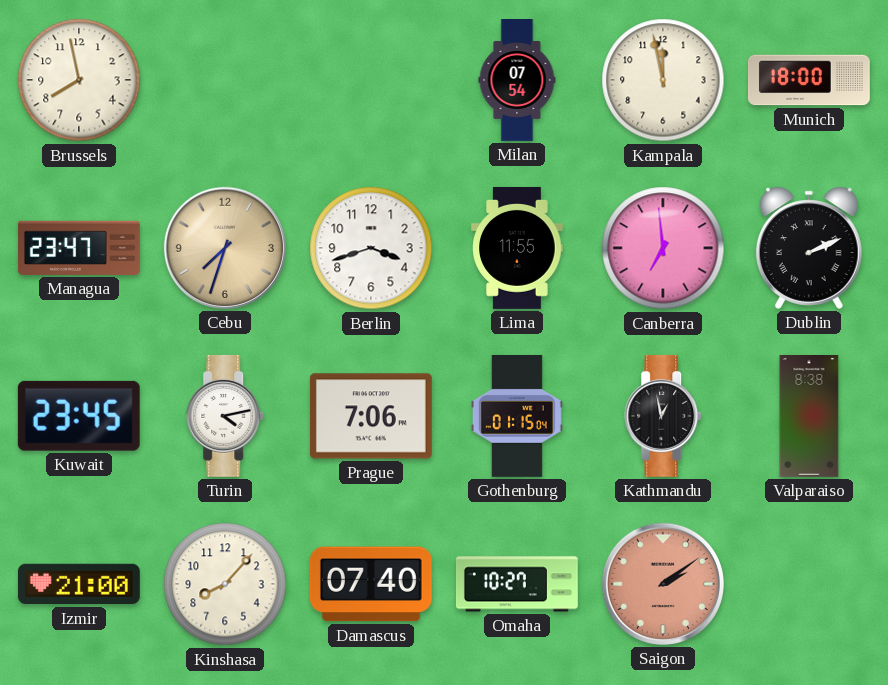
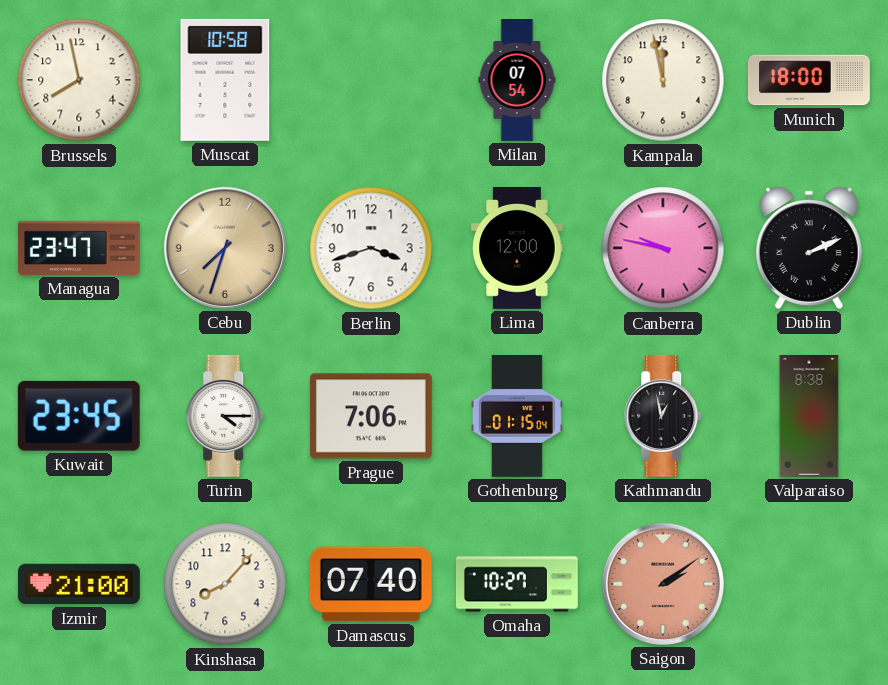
Muscat: none -> 10:58 (225, 80)
Lima: 11:55 -> 12:00 (517, 248)
Canberra: 6:59 -> 9:47 (663, 248)
Turin: 4:13 -> 4:15 (226, 416)
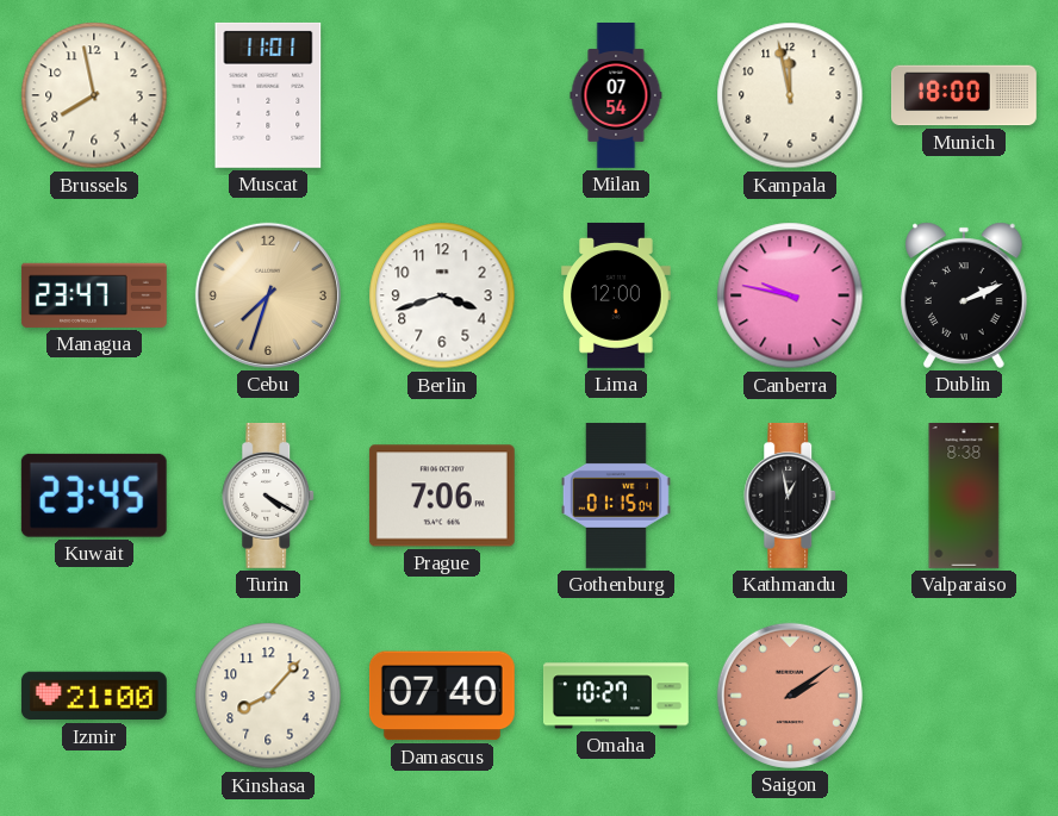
Muscat: 10:58 -> 11:01 (268, 95)
Turin: 4:15 -> 4:20 (269, 496)
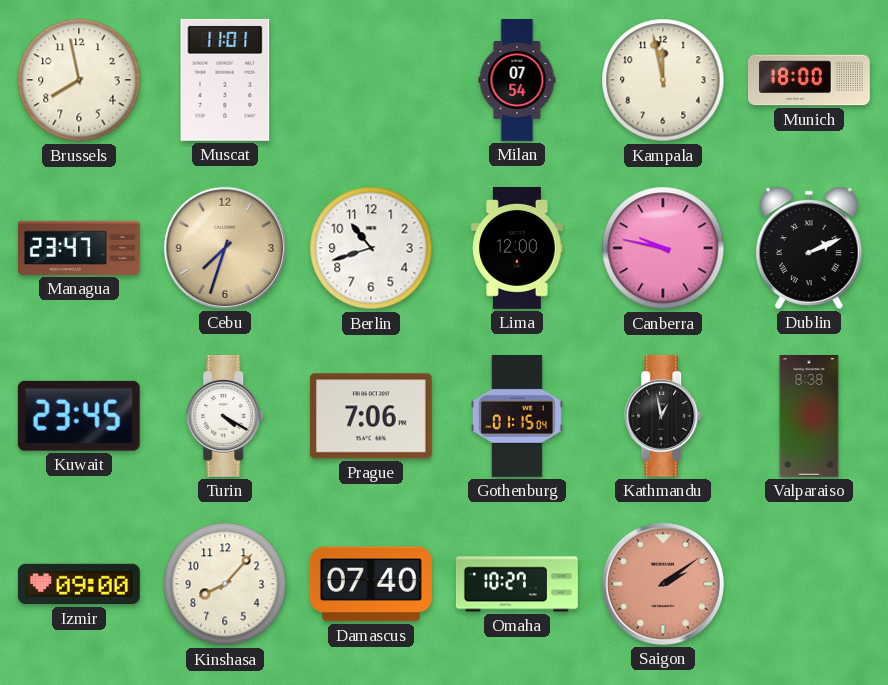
Berlin: 3:42 -> 10:42 (371, 248)
Izmir: 21:00 -> 09:00 (79, 584)
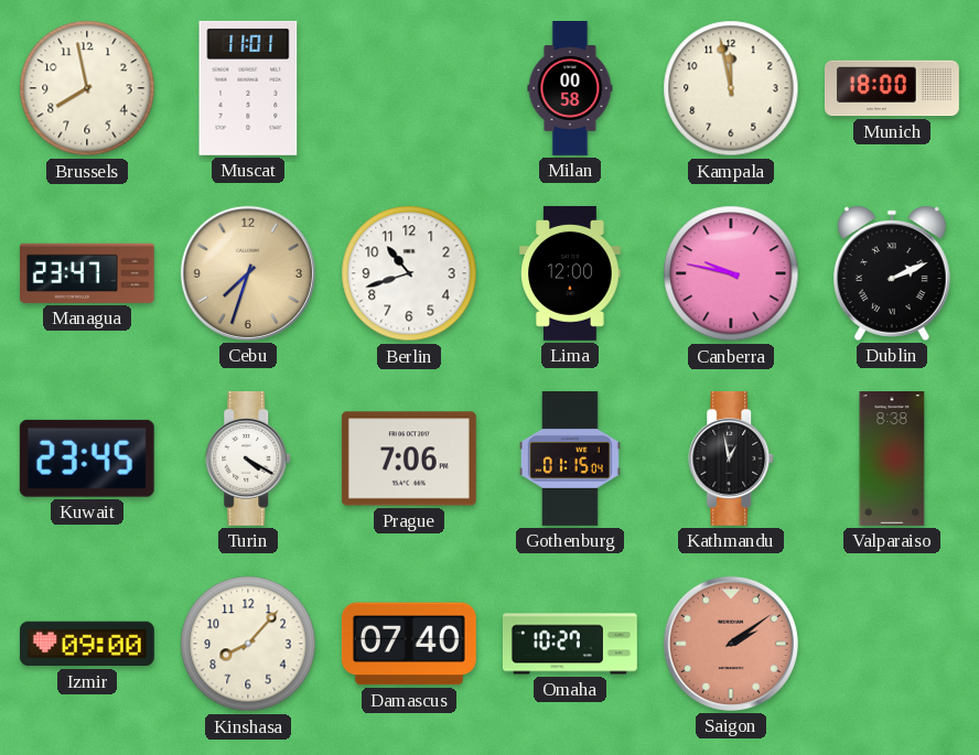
Milan: 07:54 -> 00:58 (570, 89)
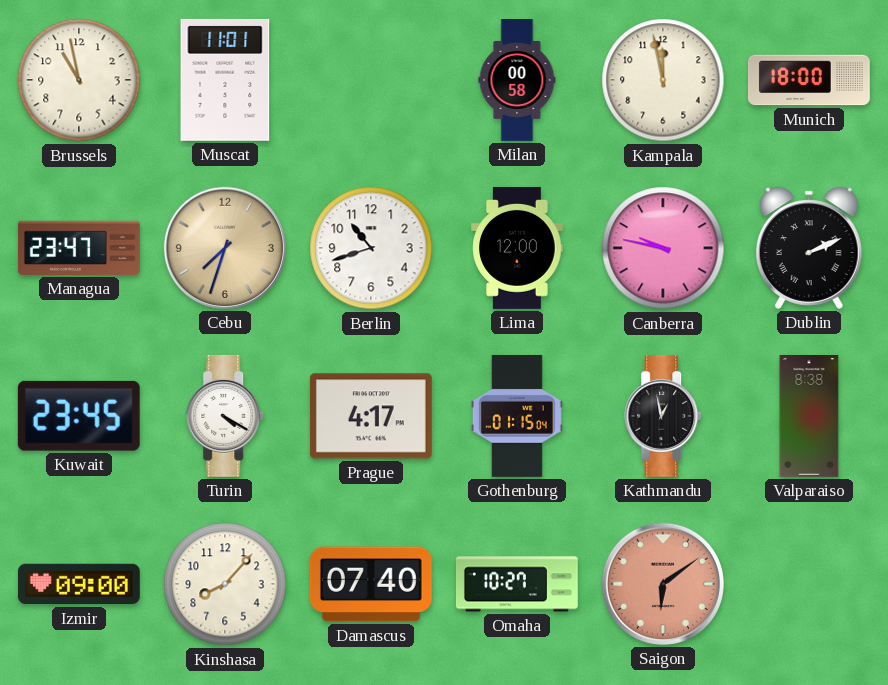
Brussels: 7:58 -> 10:58 (79, 80)
Prague: 7:06 -> 4:17 (371, 416)
Saigon: 2:09 -> 6:09 (663, 584)
